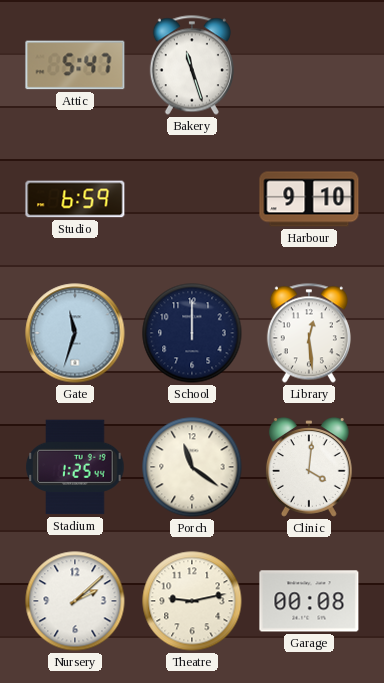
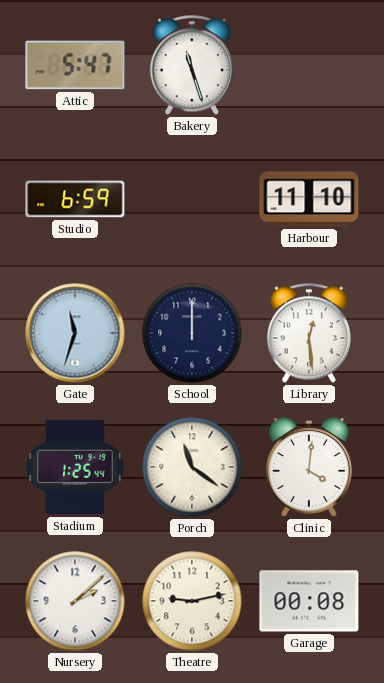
Harbour: 9:10 -> 11:10 (309, 199)
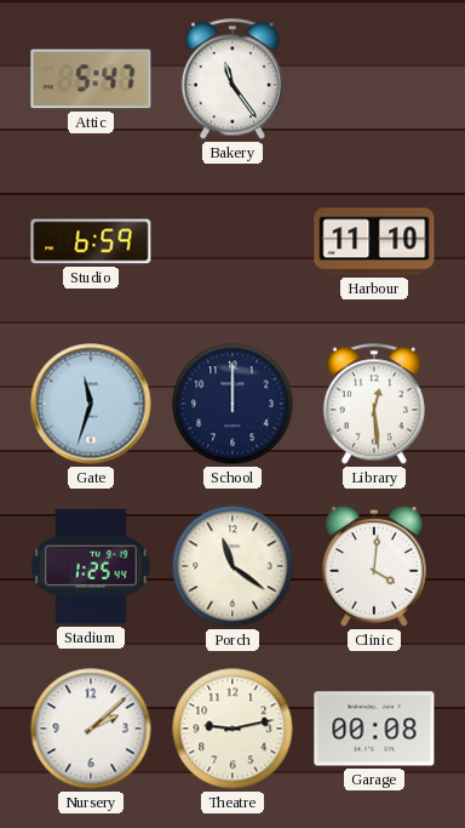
Bakery: 11:27 -> 11:24 (232, 79)
